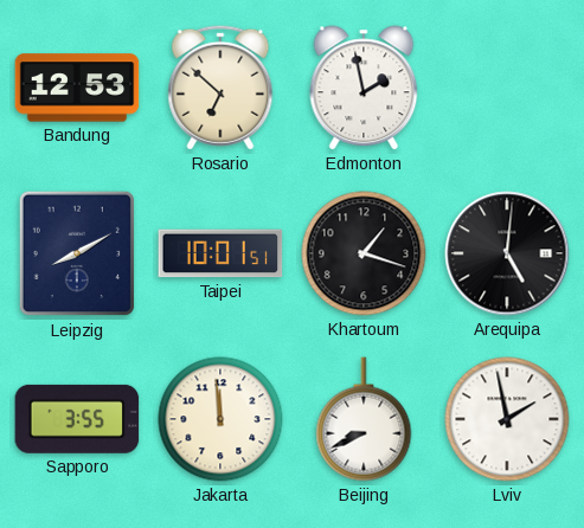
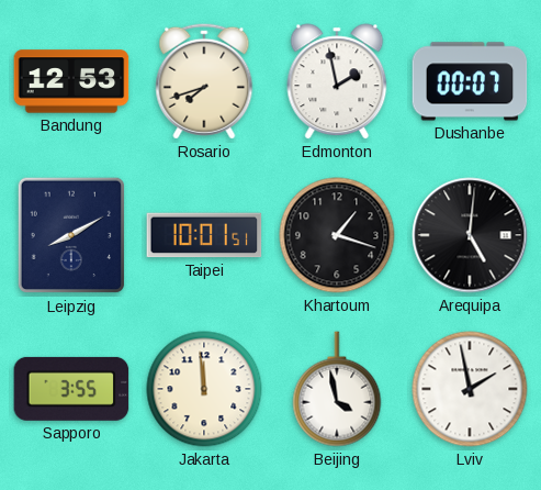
Rosario: 6:52 -> 7:42 (204, 81)
Dushanbe: none -> 00:07 (470, 81)
Beijing: 8:41 -> 3:58 (337, 389)
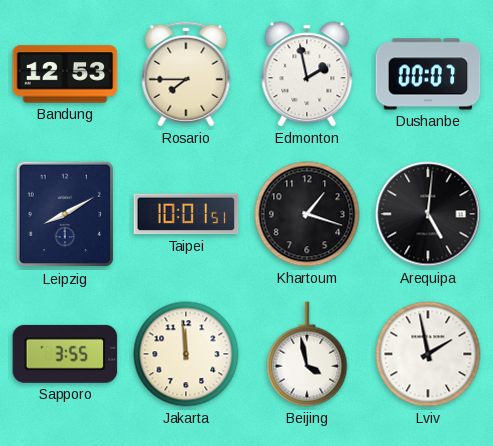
Rosario: 7:42 -> 7:45 (186, 74)
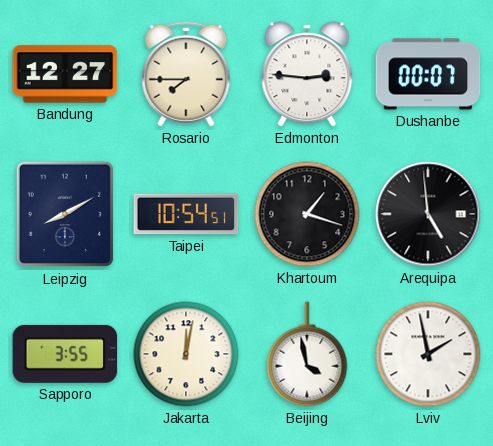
Bandung: 12:53 -> 12:27 (65, 74)
Edmonton: 1:58 -> 2:46 (307, 74)
Taipei: 10:01 -> 10:54 (186, 214)
Arequipa: 5:01 -> 4:59 (428, 214)
Jakarta: 11:59 -> 12:02 (186, 354)
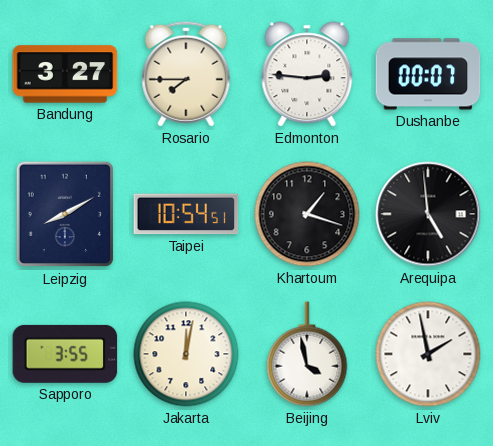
Bandung: 12:27 -> 3:27 (65, 74)
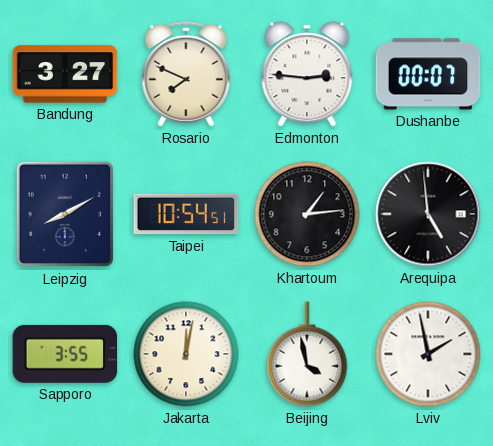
Rosario: 7:45 -> 7:49 (186, 74)
Khartoum: 1:18 -> 1:14 (307, 214)
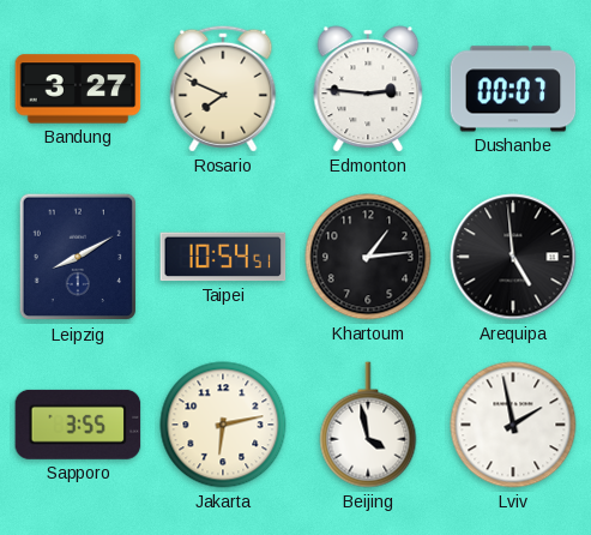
Jakarta: 12:02 -> 6:13 (223, 425)
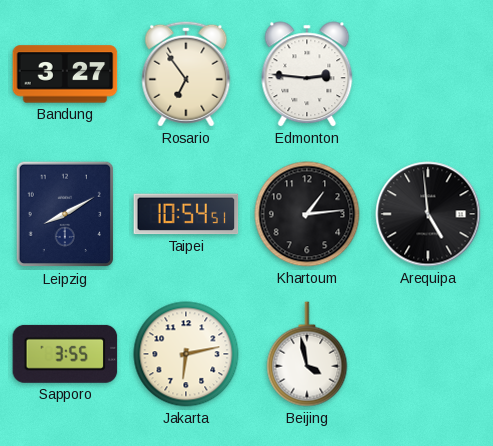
Rosario: 7:49 -> 6:54 (186, 74)
Dushanbe: 00:07 -> none (513, 89)
Lviv: 1:58 -> none (513, 425)
